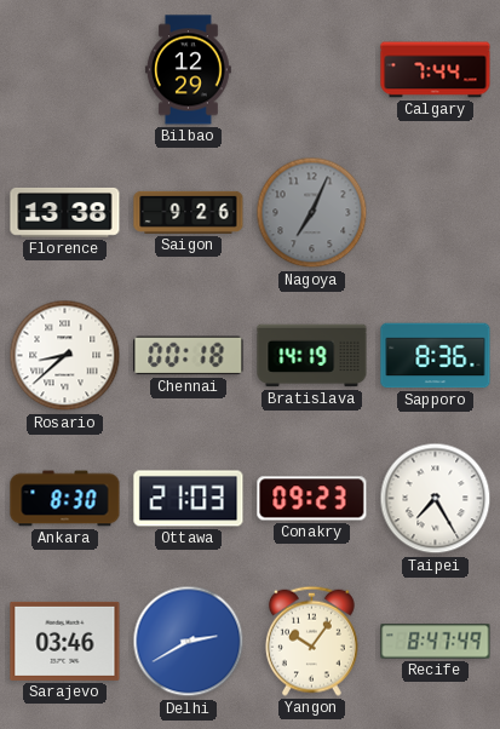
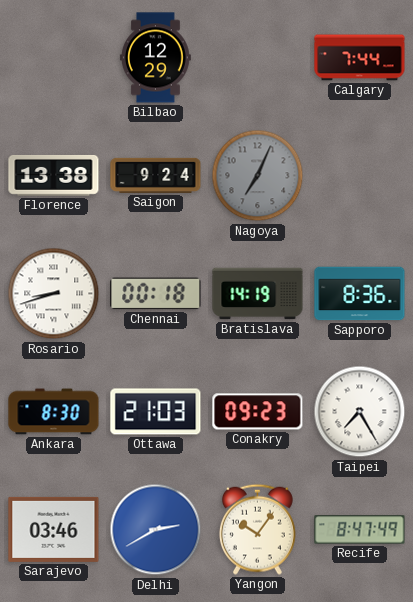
Saigon: 9:26 -> 9:24 (156, 175)
Rosario: 8:38 -> 8:42 (54, 294)
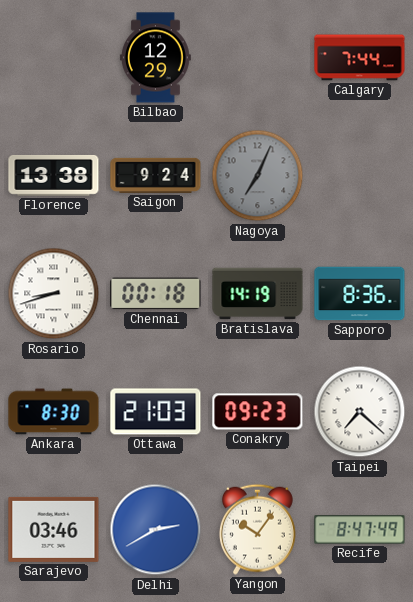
Taipei: 7:25 -> 7:22 (360, 412)
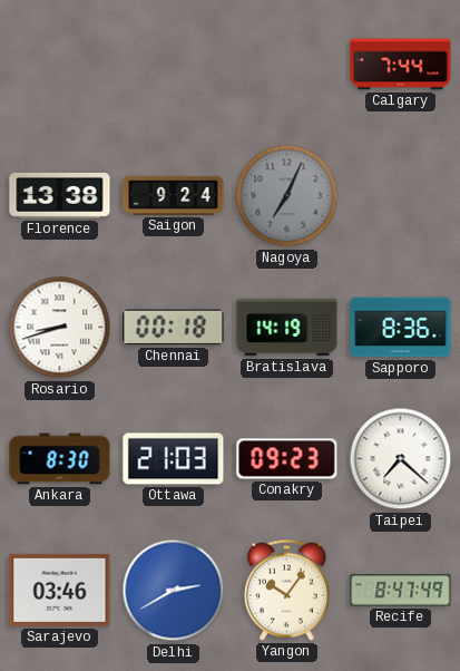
Bilbao: 12:29 -> none (155, 58)
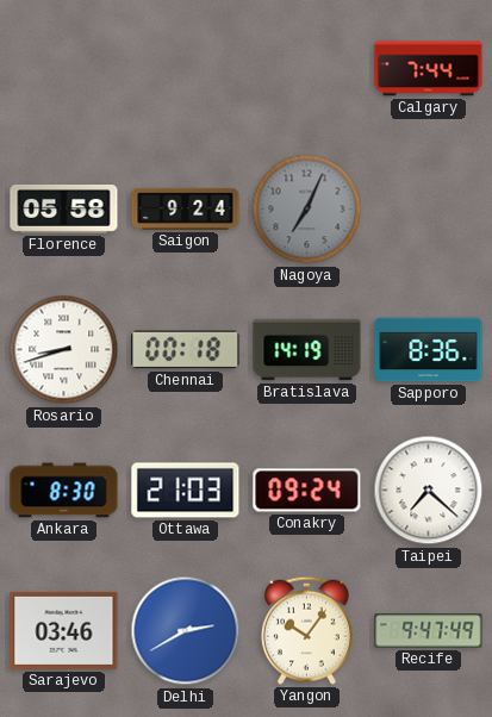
Florence: 13:38 -> 05:58 (64, 208)
Conakry: 09:23 -> 09:24 (307, 491)
Recife: 8:47 -> 9:47 (429, 631)
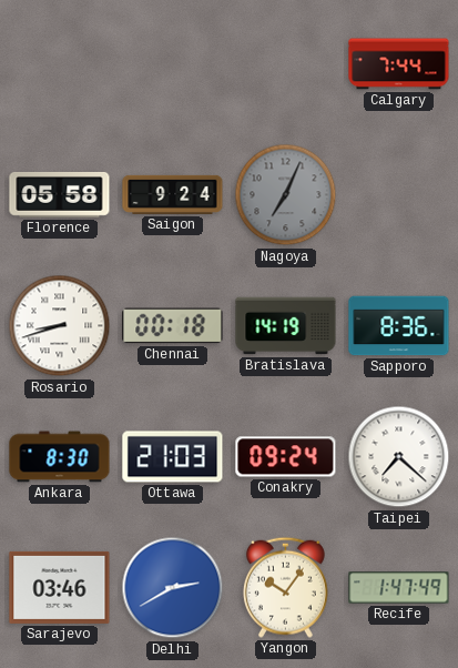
Recife: 9:47 -> 1:47 (399, 588)
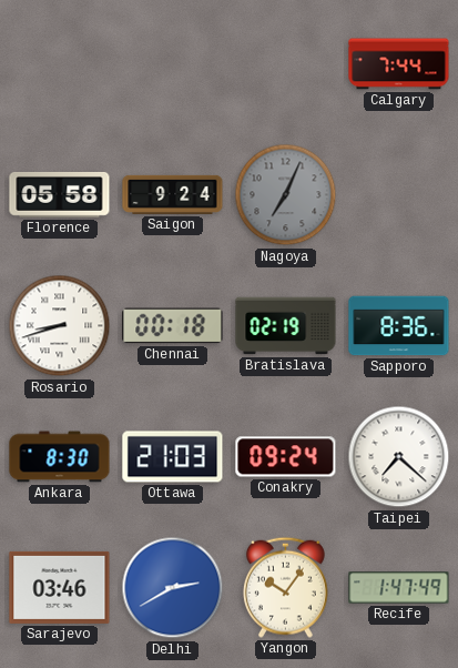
Bratislava: 14:19 -> 02:19 (286, 326)
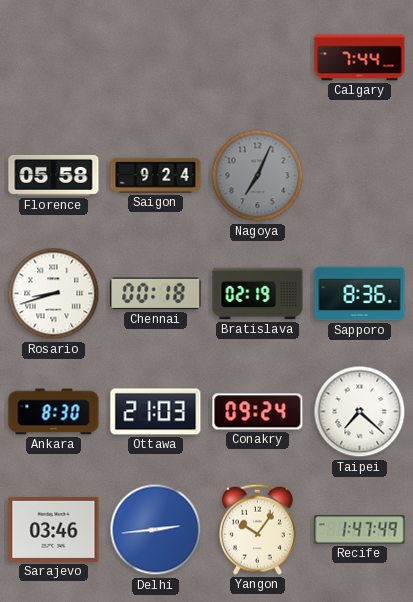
Delhi: 2:40 -> 2:44 (156, 530)
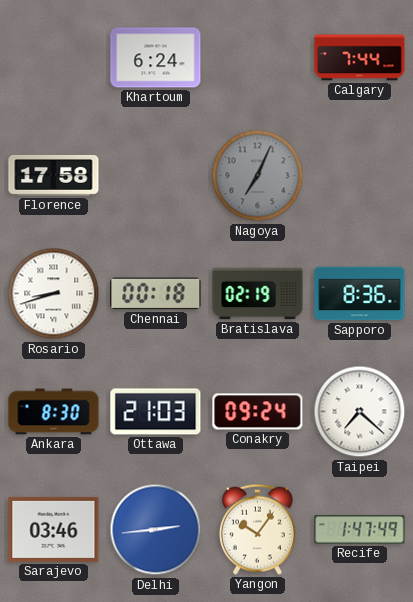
Khartoum: none -> 6:24 (156, 58)
Florence: 05:58 -> 17:58 (54, 175)
Saigon: 9:24 -> none (156, 175)
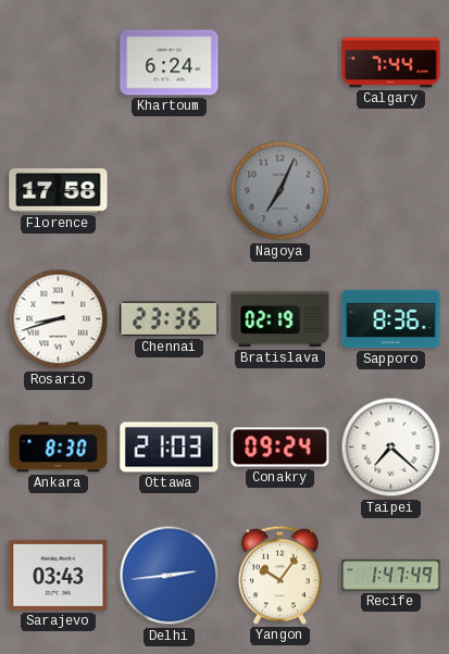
Chennai: 00:18 -> 23:36 (170, 319)
Sarajevo: 03:46 -> 03:43 (59, 575)
